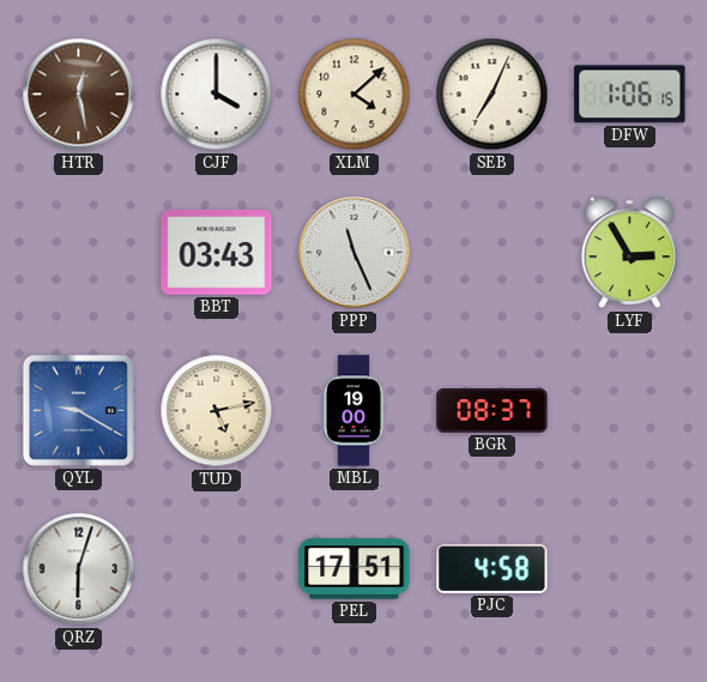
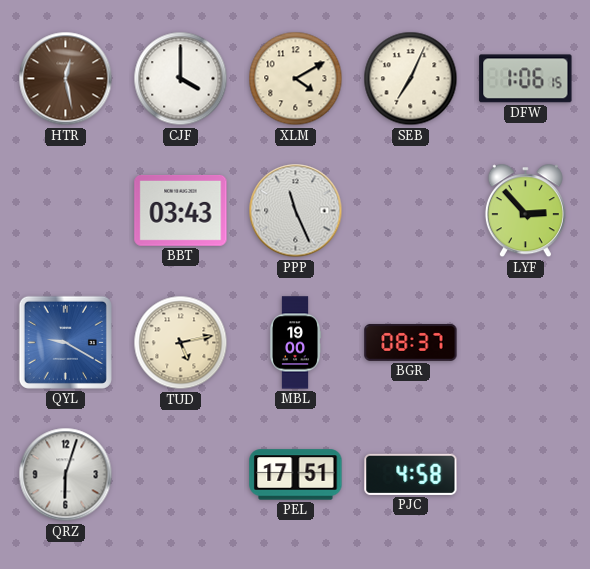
XLM: 4:08 -> 4:10 (296, 79)
LYF: 2:55 -> 2:53 (525, 211)
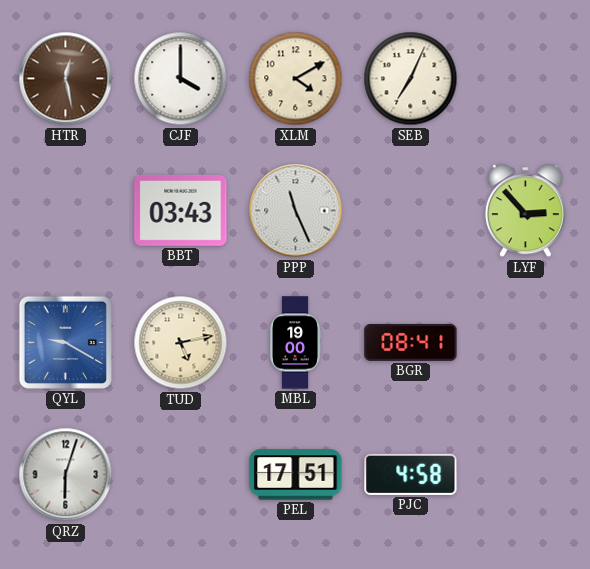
DFW: 1:06 -> none (526, 79)
BGR: 08:37 -> 08:41 (411, 342)
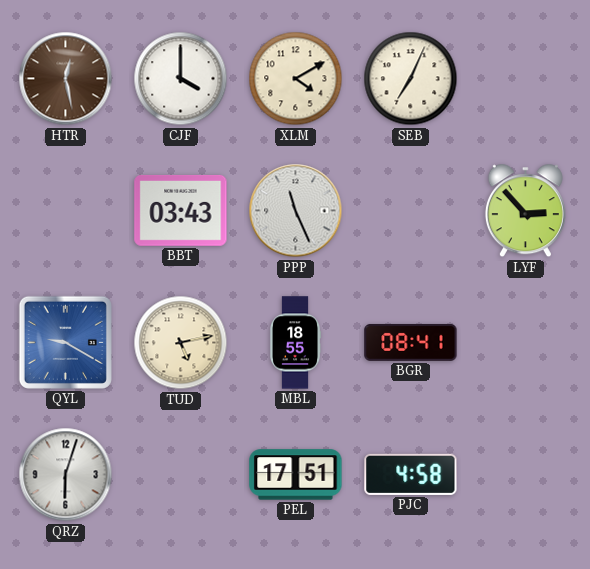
MBL: 19:00 -> 18:55 (295, 343)
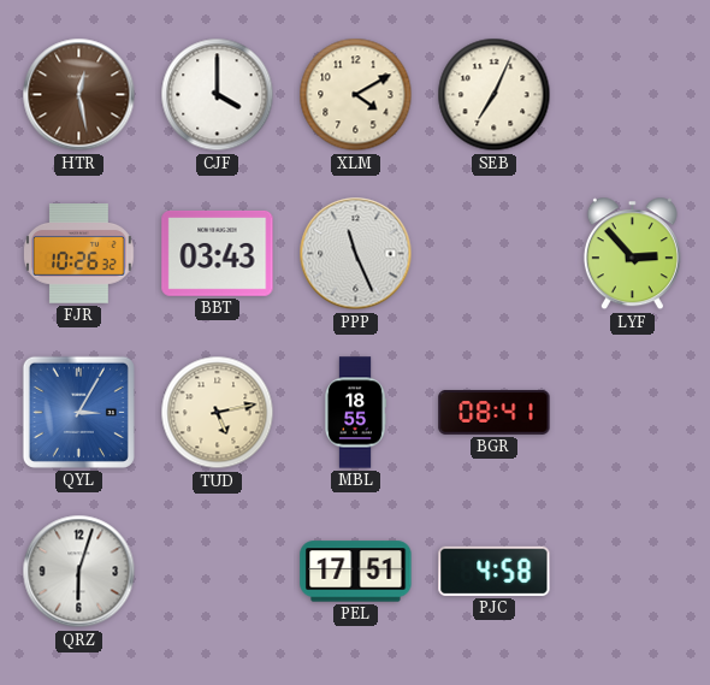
FJR: none -> 10:26 (78, 254)
QYL: 9:20 -> 3:05 (78, 412)
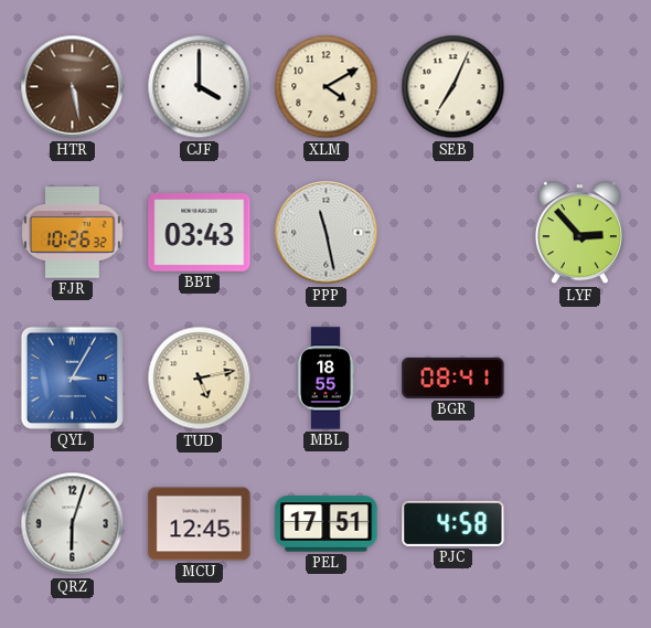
HTR: 12:28 -> 5:28 (73, 87)
PPP: 11:26 -> 11:28 (327, 233)
MCU: none -> 12:45 (200, 524)
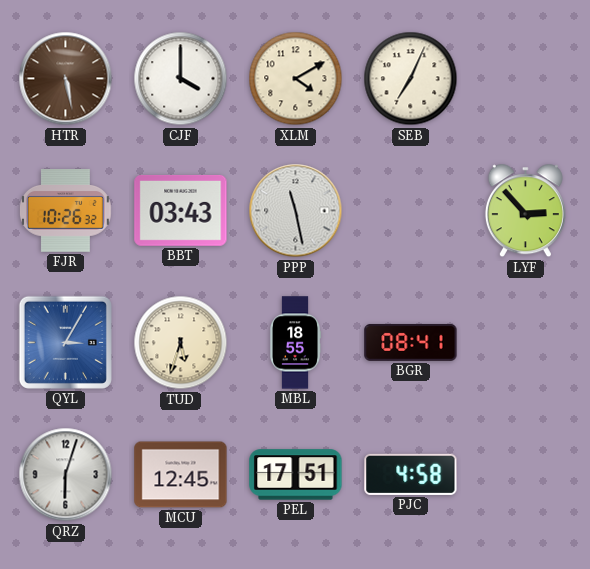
TUD: 5:13 -> 5:33 (181, 343)
